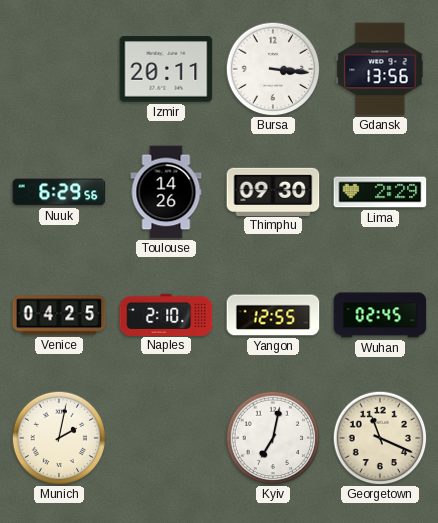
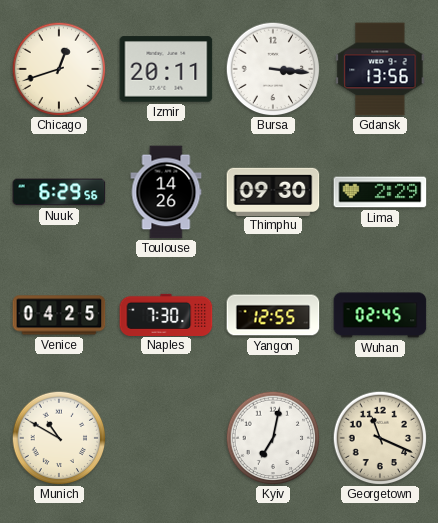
Chicago: none -> 12:42 (59, 69)
Naples: 2:10 -> 7:30 (166, 314)
Munich: 2:02 -> 10:50 (59, 438)
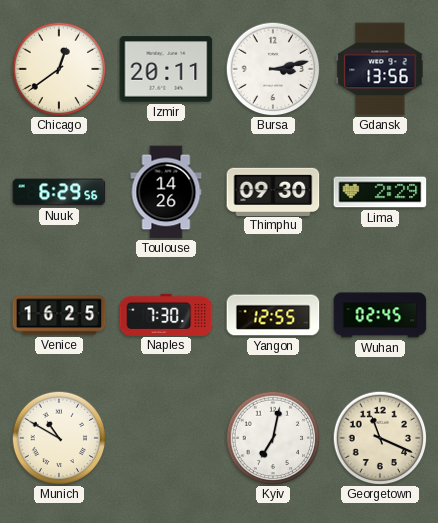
Chicago: 12:42 -> 12:39 (59, 69)
Bursa: 3:16 -> 3:13 (273, 69)
Venice: 04:25 -> 16:25 (59, 315)
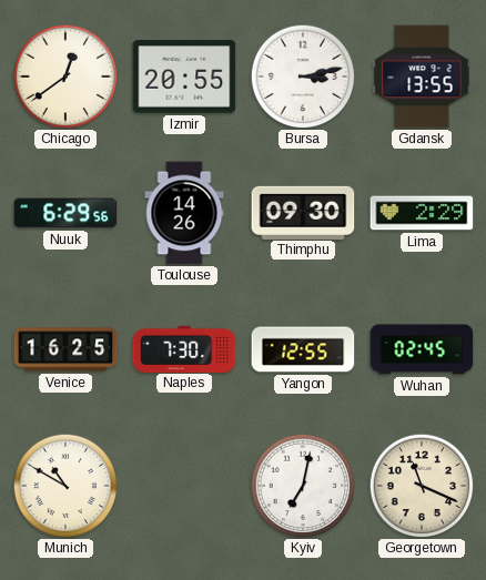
Izmir: 20:11 -> 20:55 (184, 77)
Gdansk: 13:56 -> 13:55 (422, 77)
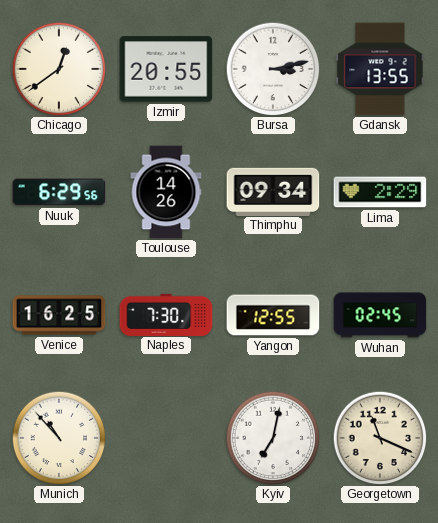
Thimphu: 09:30 -> 09:34 (273, 191)
Munich: 10:50 -> 10:53 (59, 438)
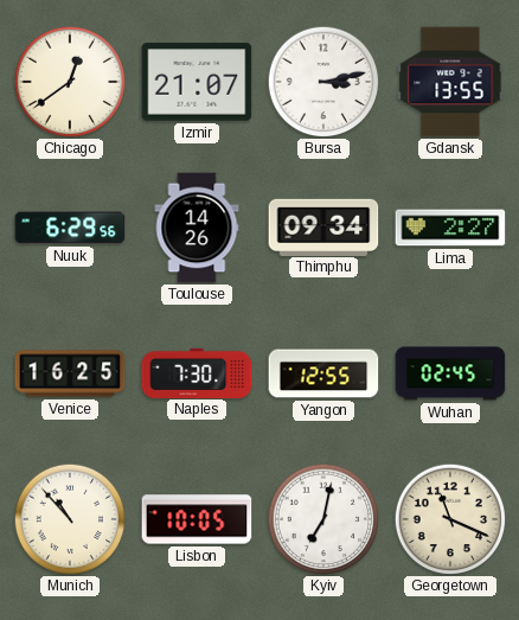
Izmir: 20:55 -> 21:07 (197, 82)
Lima: 2:29 -> 2:27 (450, 228)
Lisbon: none -> 10:05 (197, 519)
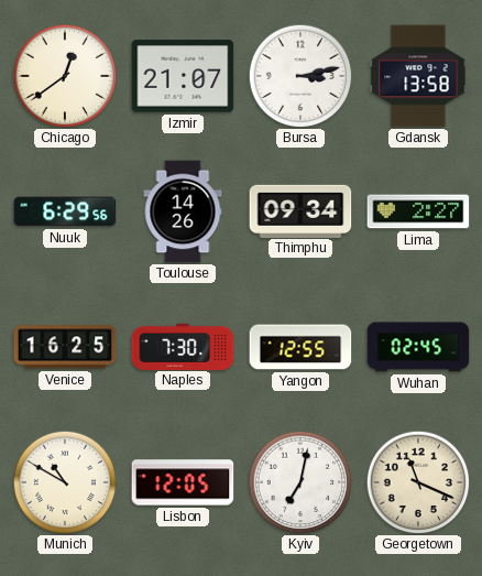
Gdansk: 13:55 -> 13:58 (418, 76)
Munich: 10:53 -> 10:50 (65, 482)
Lisbon: 10:05 -> 12:05 (183, 482)
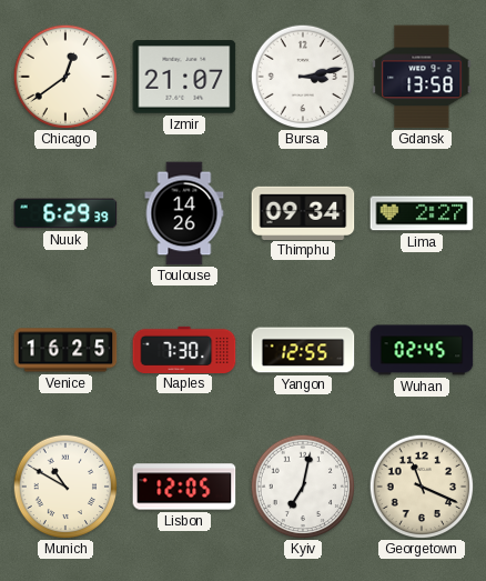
Nuuk: 6:29:56 -> 6:29:39 (65, 213)
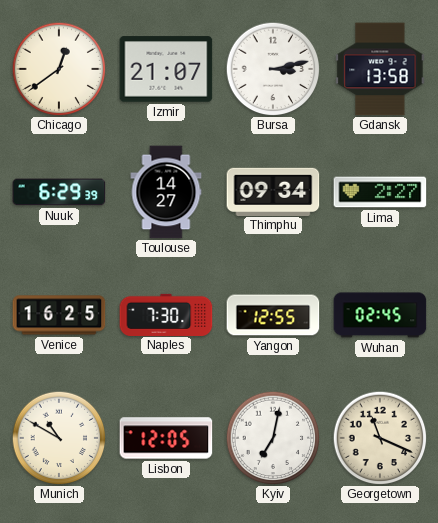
Toulouse: 14:26 -> 14:27 (166, 192)
